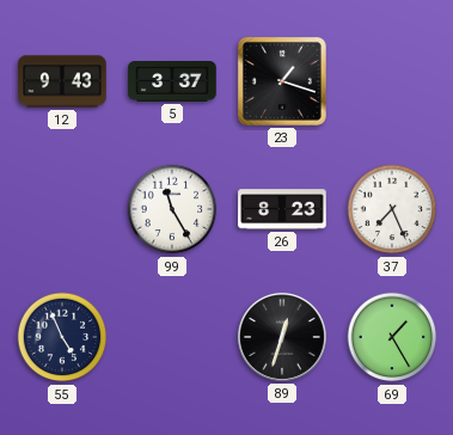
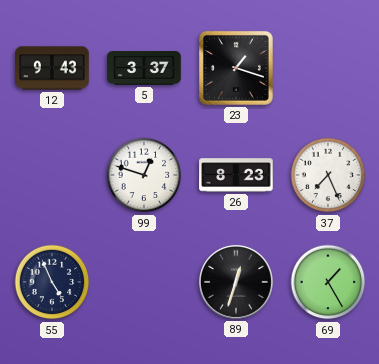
99: 11:25 -> 12:48 (144, 175)
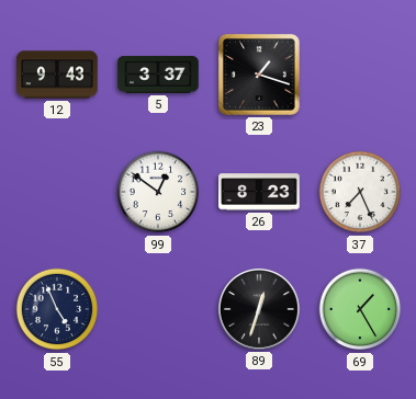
99: 12:48 -> 12:51 (158, 192)
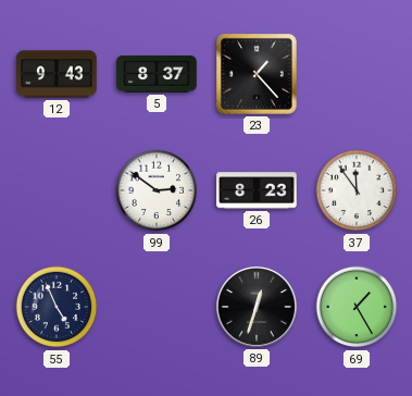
5: 3:37 -> 8:37 (157, 74)
23: 1:18 -> 1:23 (257, 74)
99: 12:51 -> 2:51 (157, 190)
37: 7:26 -> 11:54 (357, 190)
